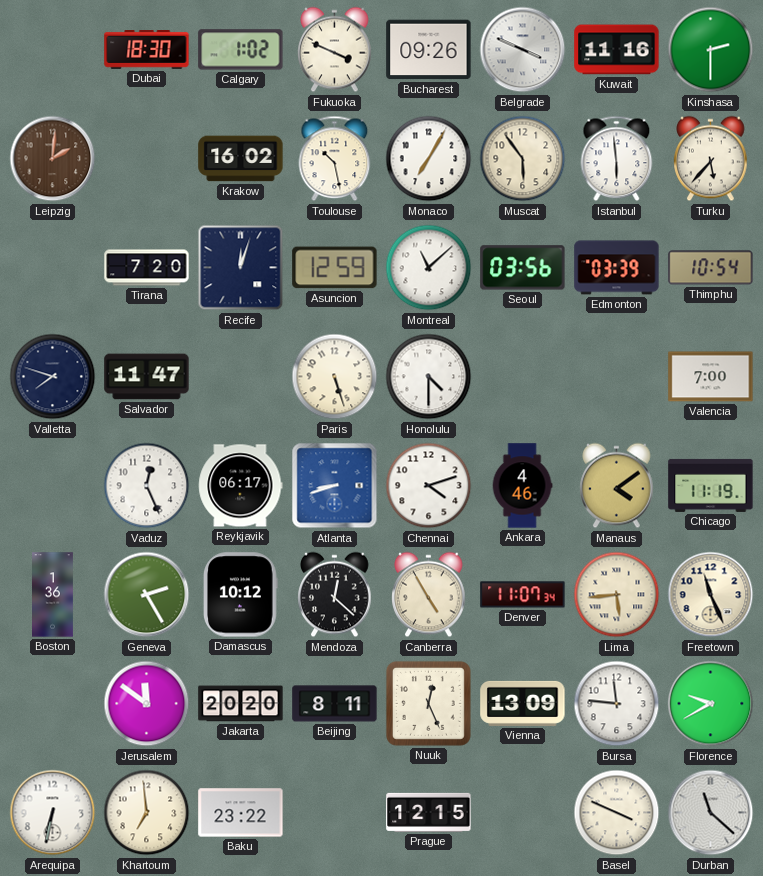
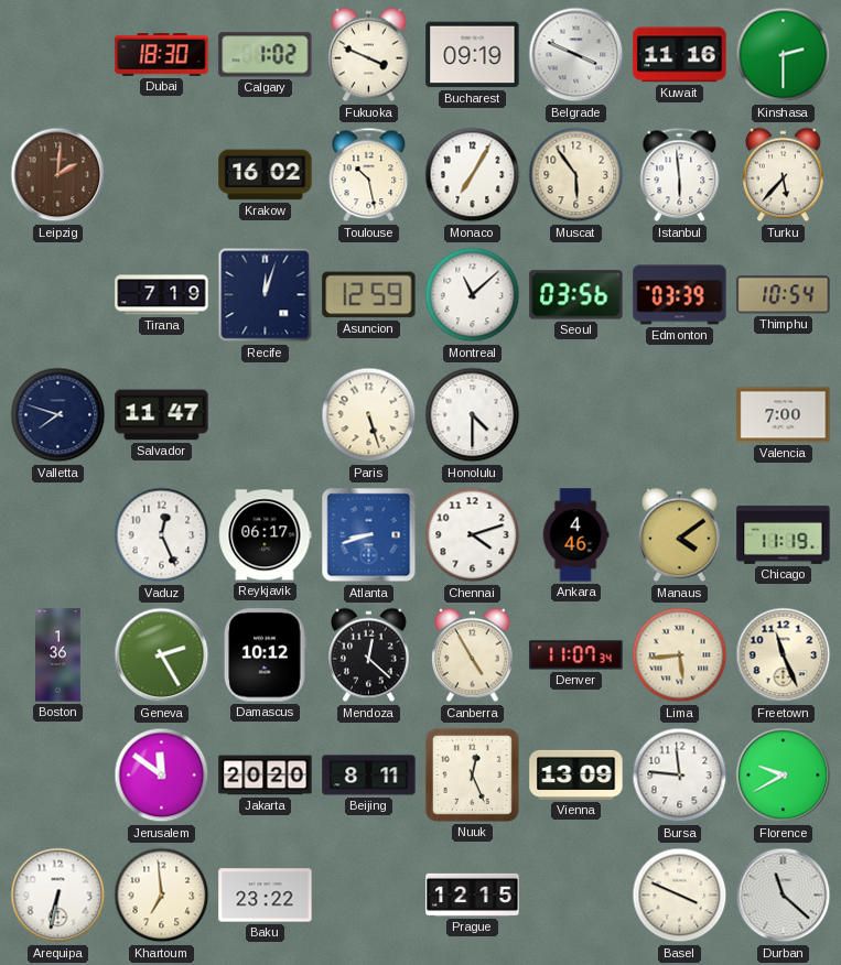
Bucharest: 09:26 -> 09:19 (473, 55)
Tirana: 7:20 -> 7:19 (162, 295)
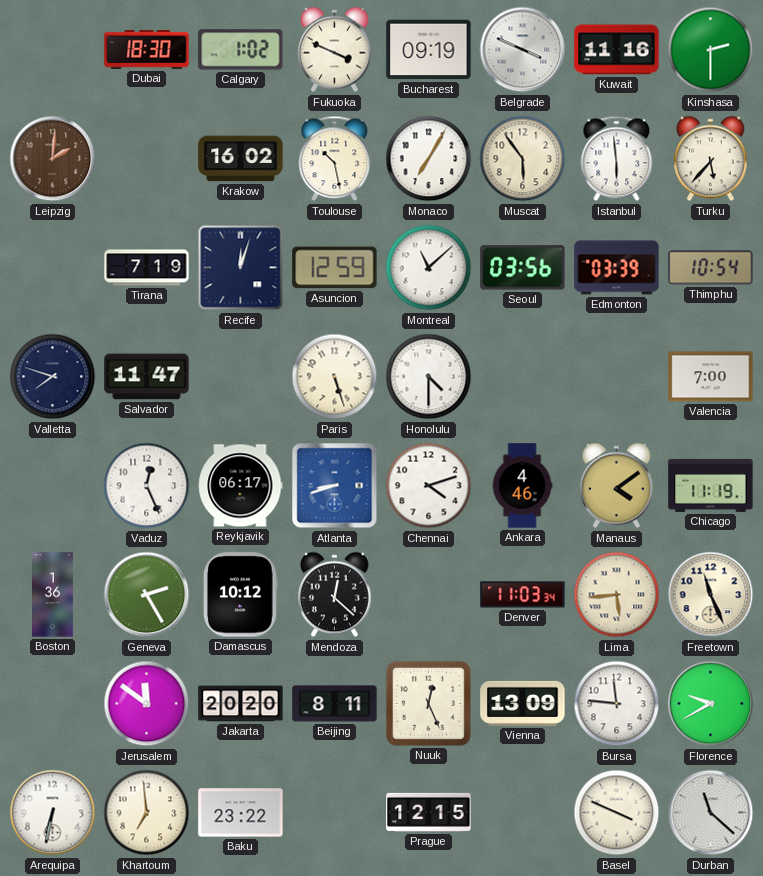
Canberra: 4:55 -> none (473, 655)
Denver: 11:07 -> 11:03 (523, 595)
